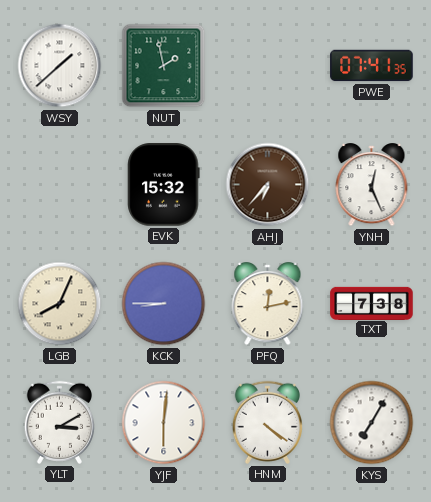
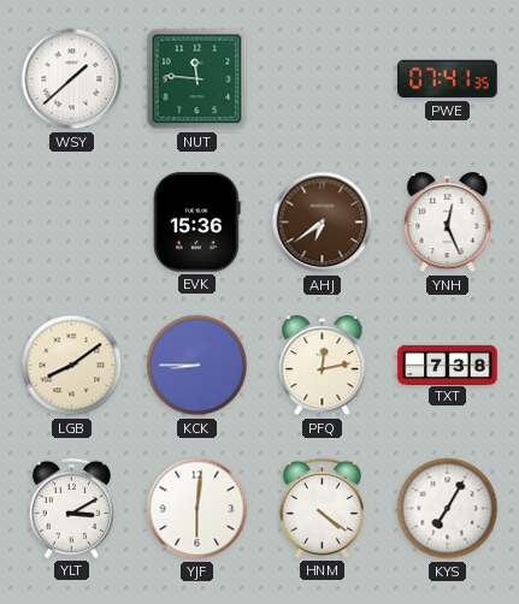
NUT: 1:58 -> 11:46 (197, 79)
EVK: 15:32 -> 15:36 (197, 223)
AHJ: 6:37 -> 6:39 (323, 223)
LGB: 8:04 -> 8:09 (72, 366)
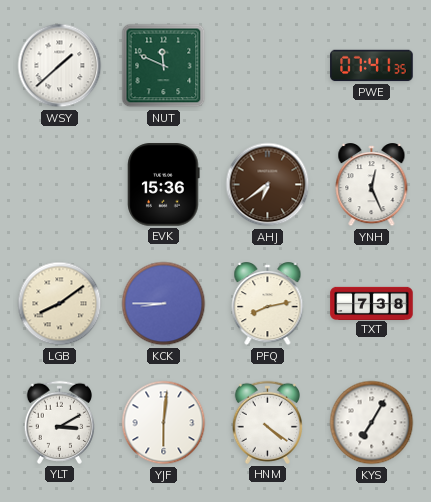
NUT: 11:46 -> 11:49 (164, 66)
PFQ: 12:13 -> 8:13 (268, 304)
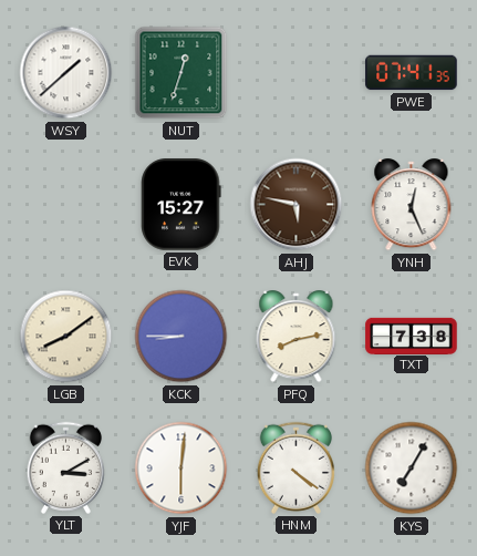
NUT: 11:49 -> 12:33 (182, 73)
EVK: 15:36 -> 15:27 (182, 205)
AHJ: 6:39 -> 5:47 (297, 205)
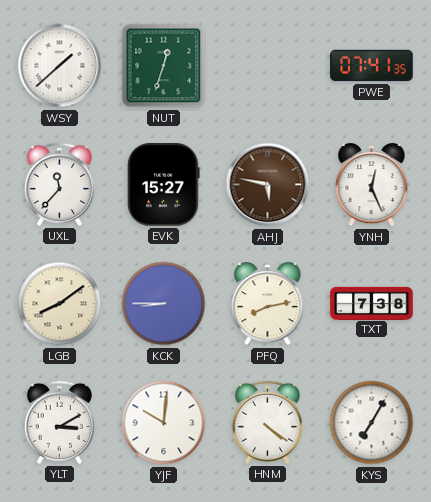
UXL: none -> 11:37 (59, 184)
YJF: 6:01 -> 10:01 (164, 423)
